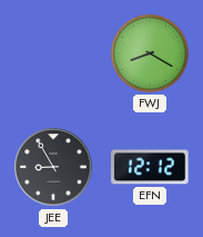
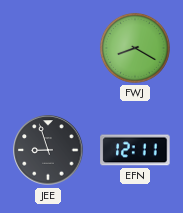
JEE: 8:55 -> 8:57 (48, 150)
EFN: 12:12 -> 12:11 (135, 150)
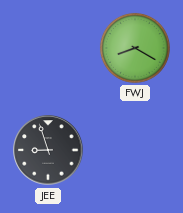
EFN: 12:11 -> none (135, 150)
